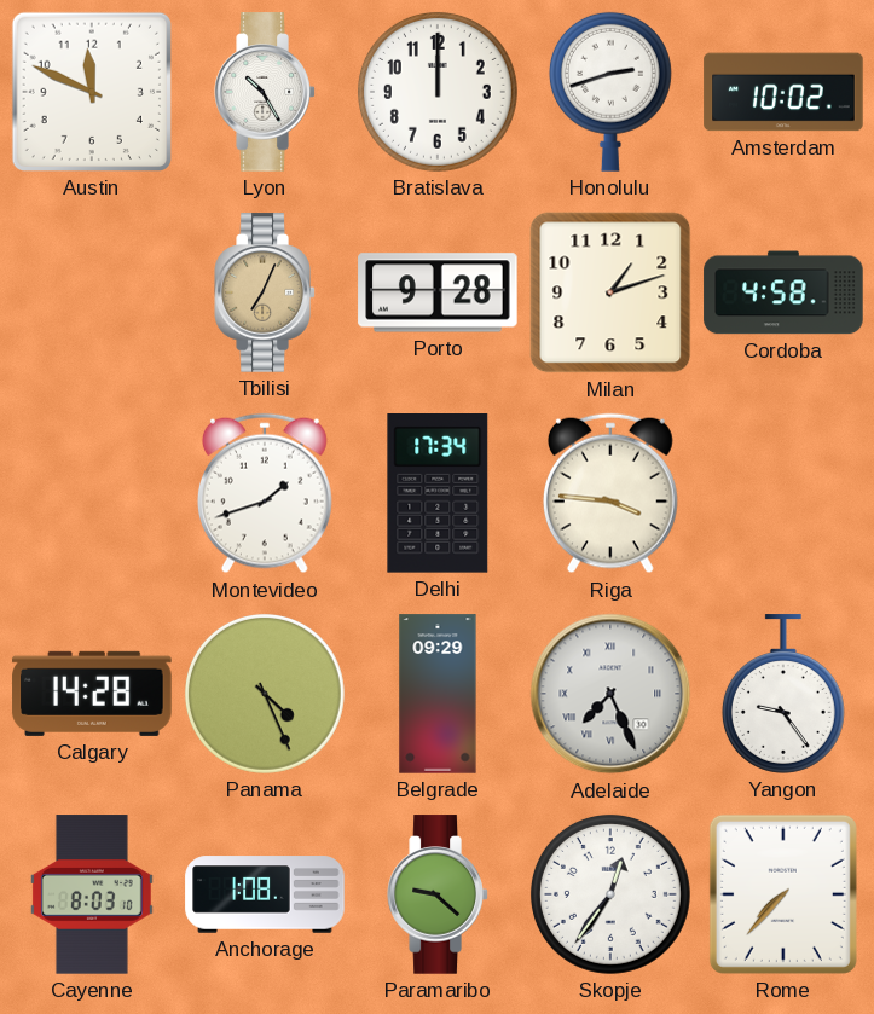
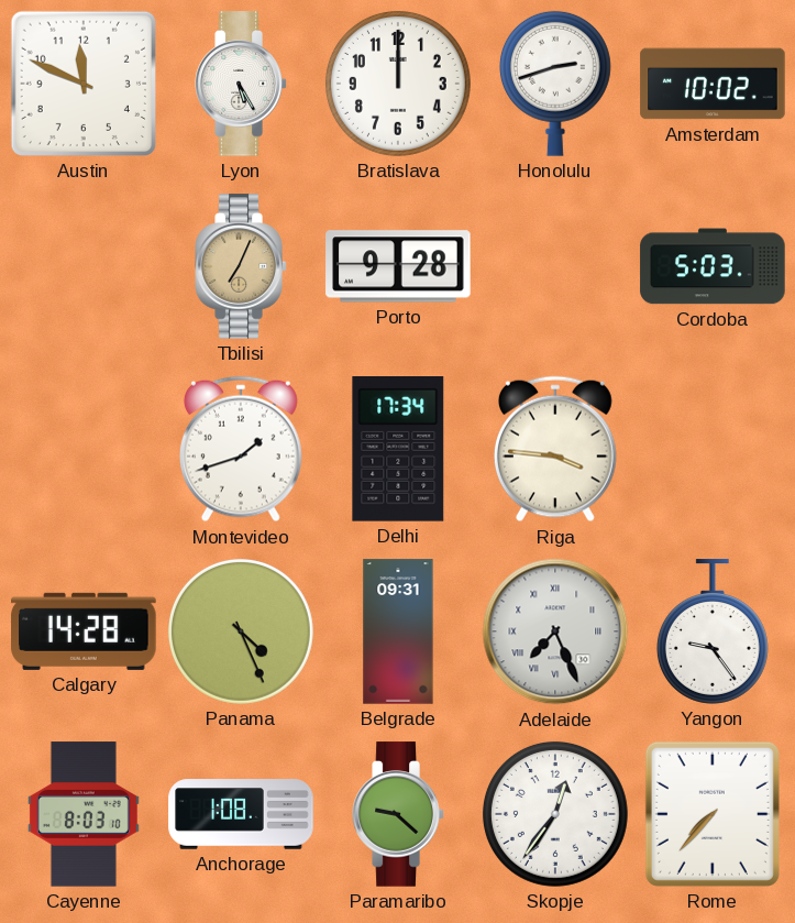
Lyon: 10:25 -> 5:25 (241, 84)
Milan: 1:12 -> none (610, 292)
Cordoba: 4:58 -> 5:03 (713, 266)
Belgrade: 09:29 -> 09:31 (398, 631)
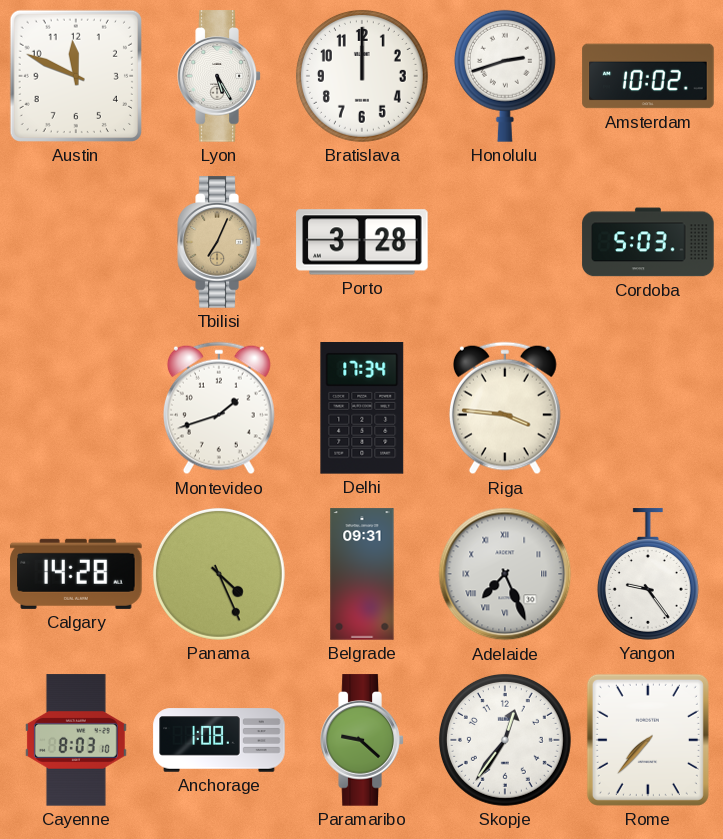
Porto: 9:28 -> 3:28 (362, 242)
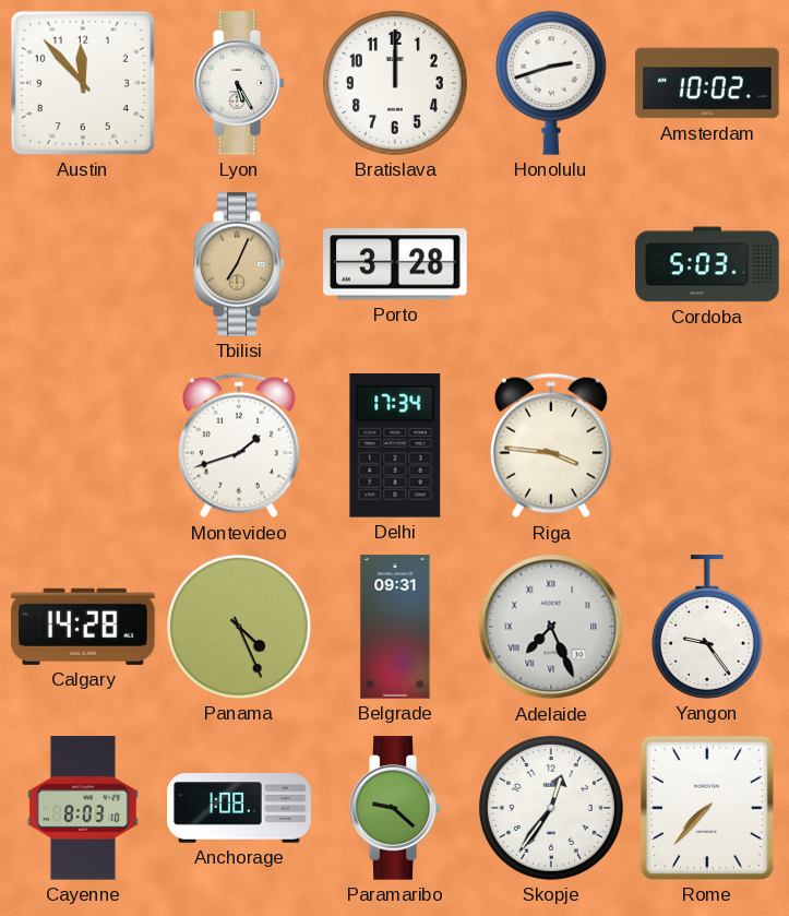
Austin: 11:49 -> 11:53 (83, 83)
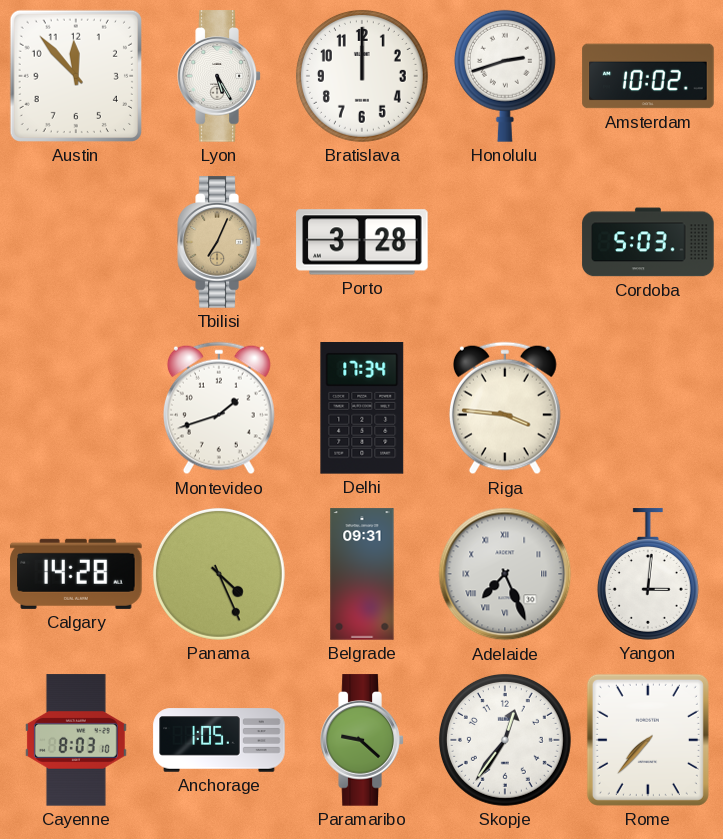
Yangon: 9:24 -> 3:01 (648, 574)
Anchorage: 1:08 -> 1:05 (219, 740)
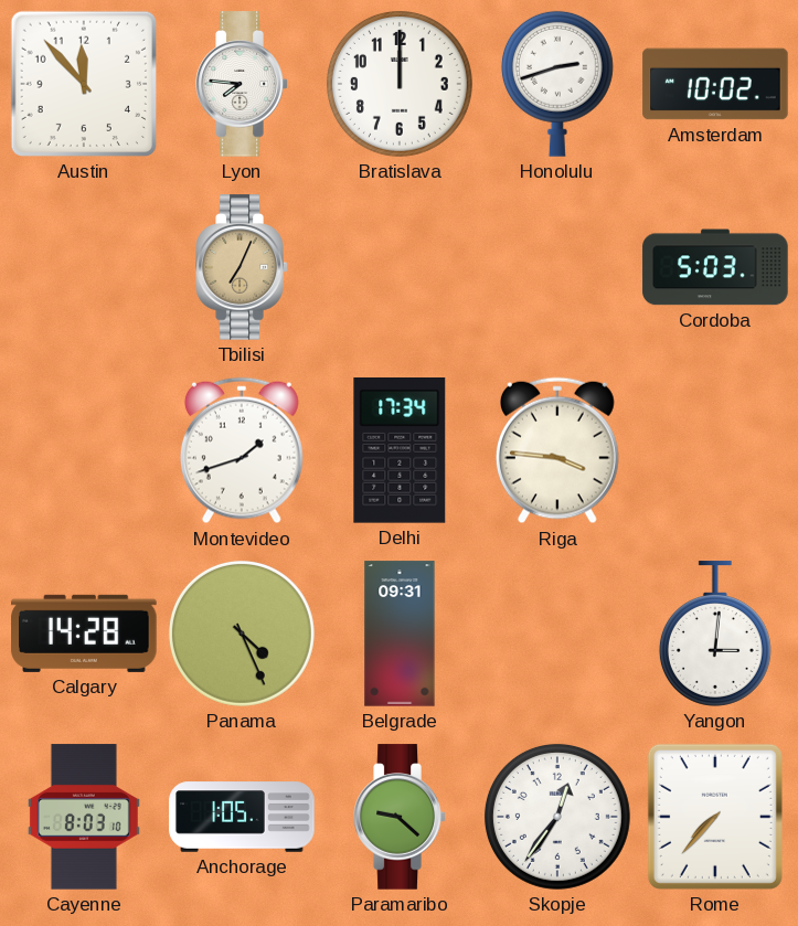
Lyon: 5:25 -> 7:46 (242, 84)
Porto: 3:28 -> none (362, 242)
Adelaide: 7:26 -> none (505, 574)
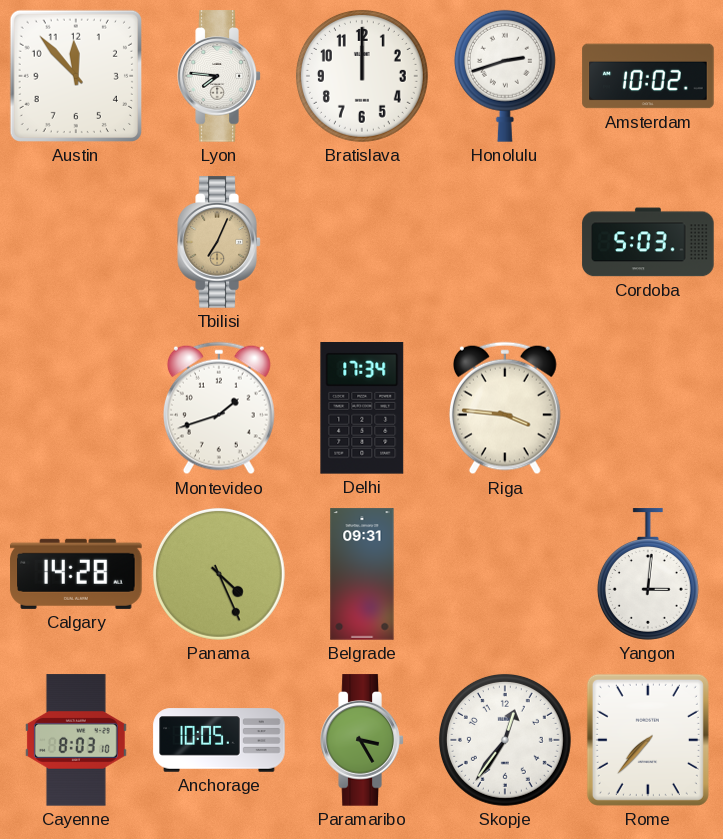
Anchorage: 1:05 -> 10:05 (219, 740)
Paramaribo: 9:22 -> 3:25 (362, 740)
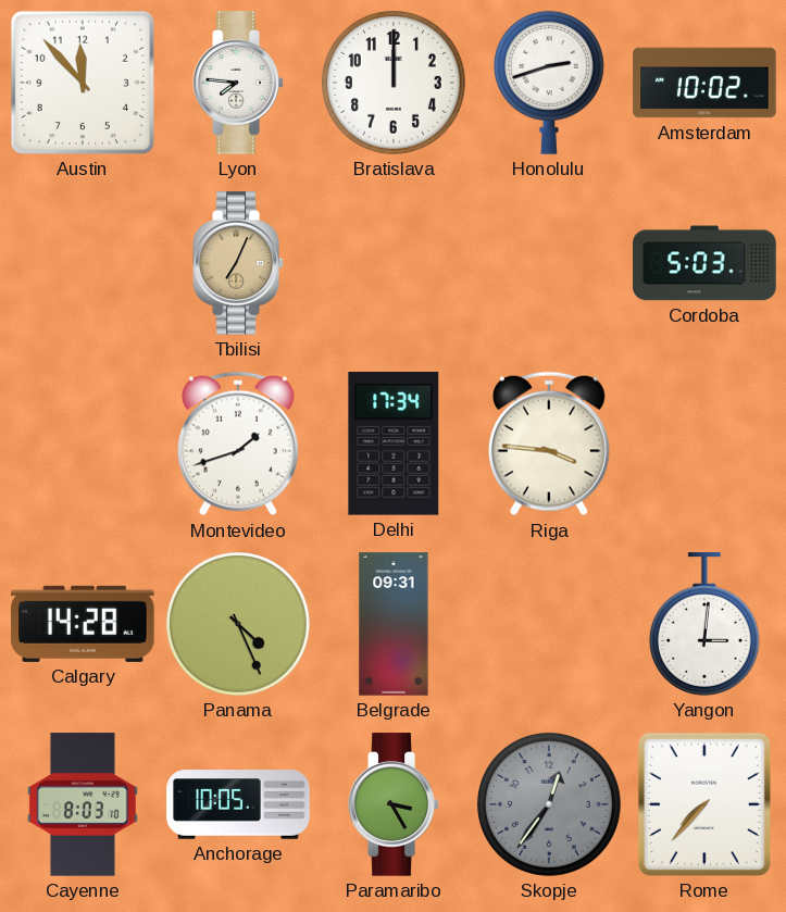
Skopje dial: white -> grey (549, 804)
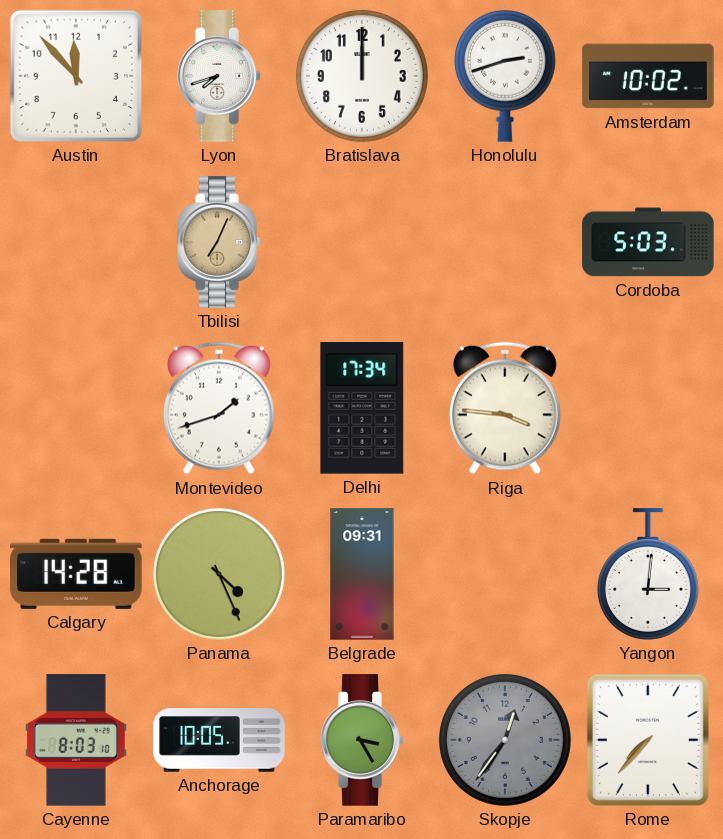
Lyon: 7:46 -> 7:42 (219, 76)
